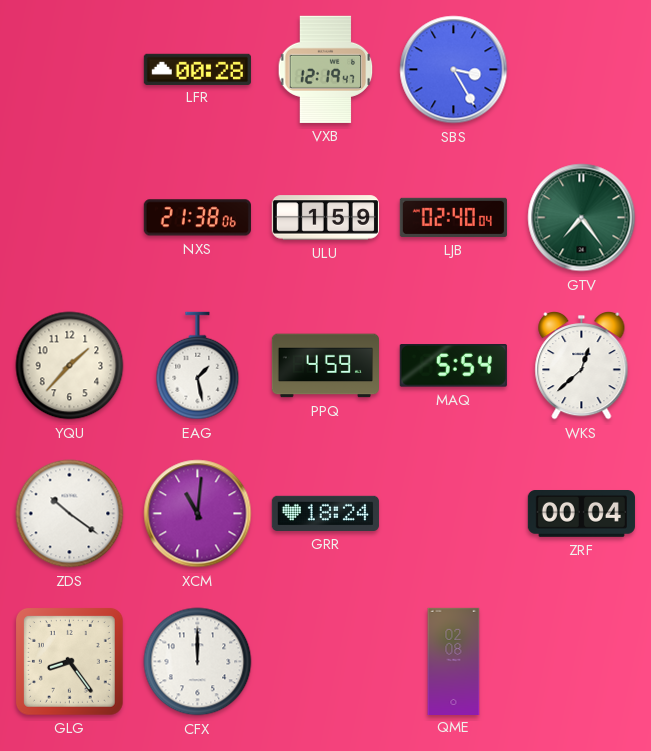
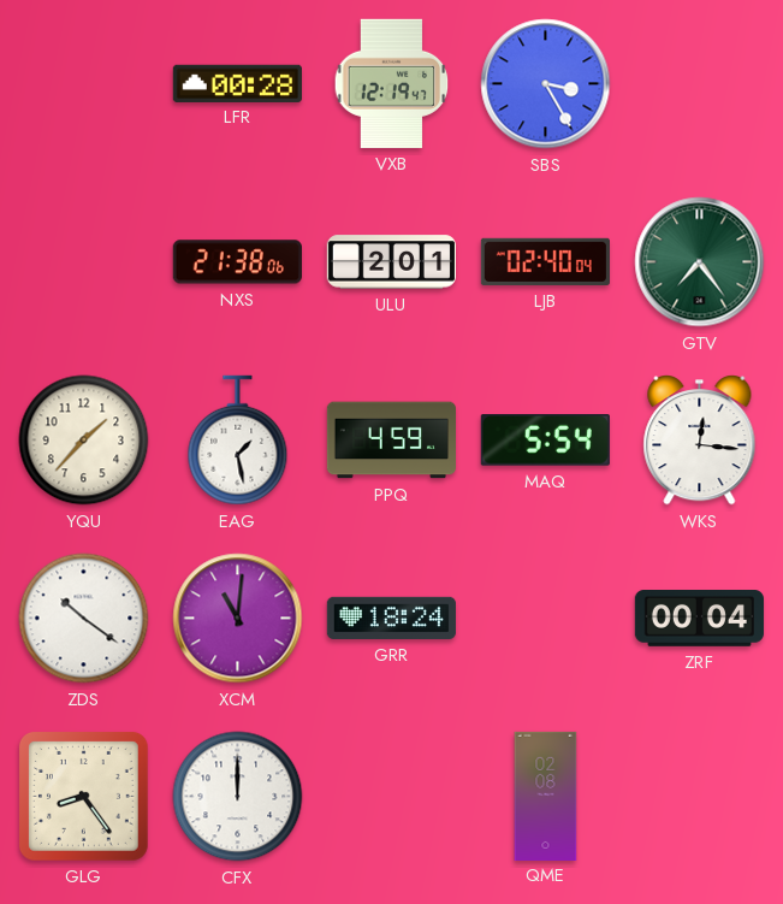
ULU: 1:59 -> 2:01 (391, 262)
WKS: 12:38 -> 12:16 (700, 441)
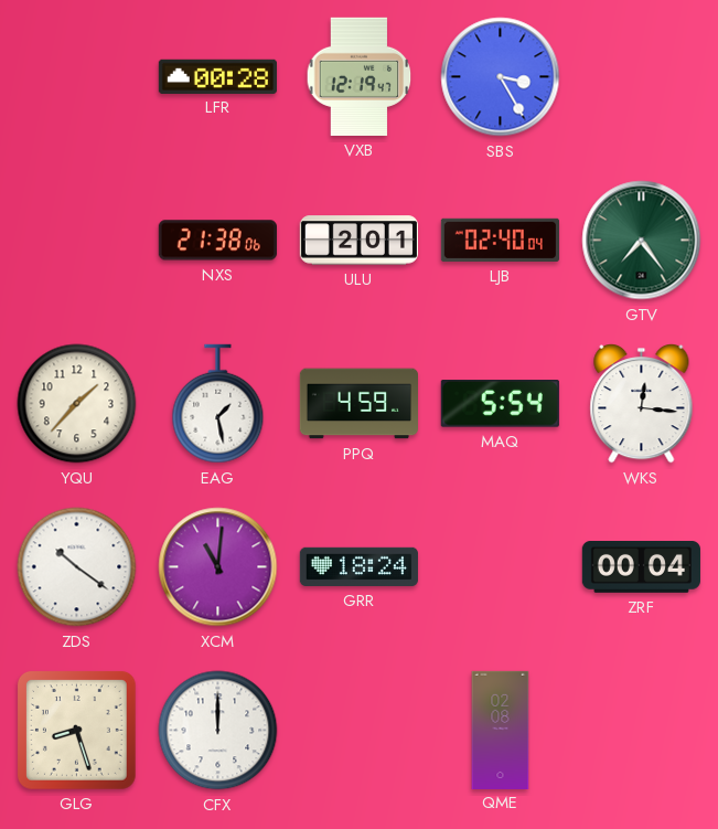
GLG: 8:24 -> 8:27 (77, 730)
